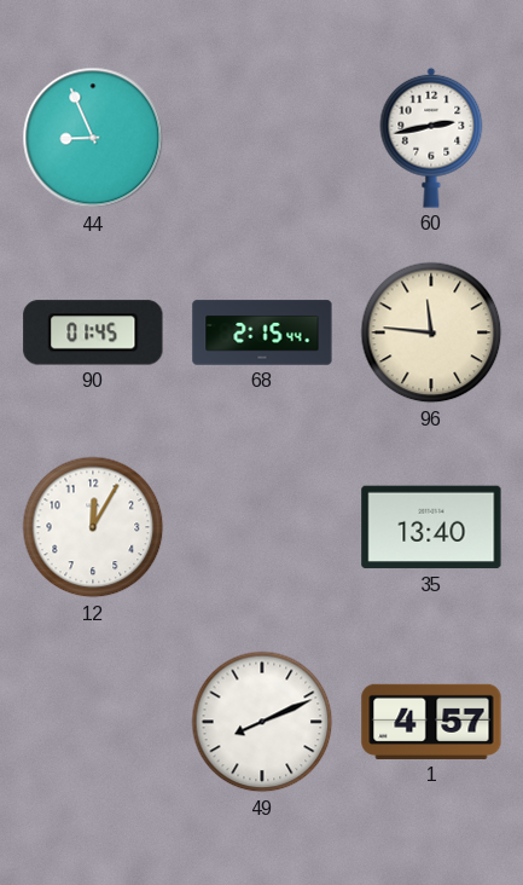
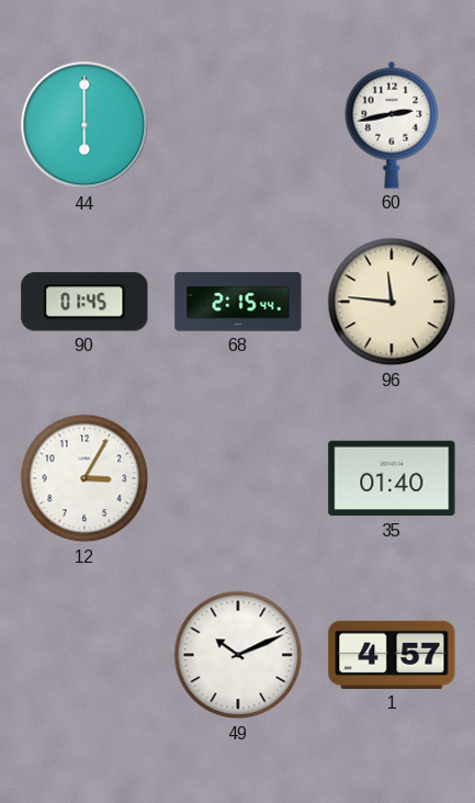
44: 8:56 -> 6:00 (84, 125)
12: 12:05 -> 3:05 (84, 478)
35: 13:40 -> 01:40 (392, 478)
49: 8:11 -> 10:11 (238, 655)
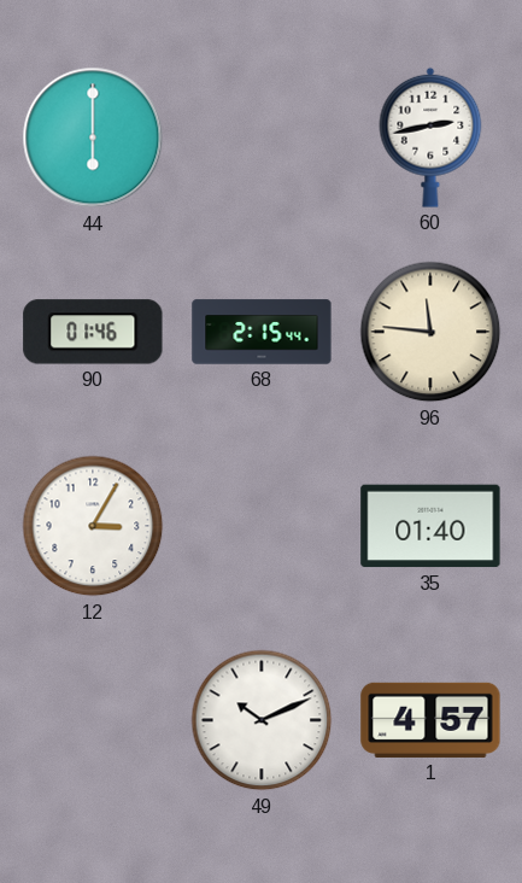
90: 01:45 -> 01:46 (93, 332)
